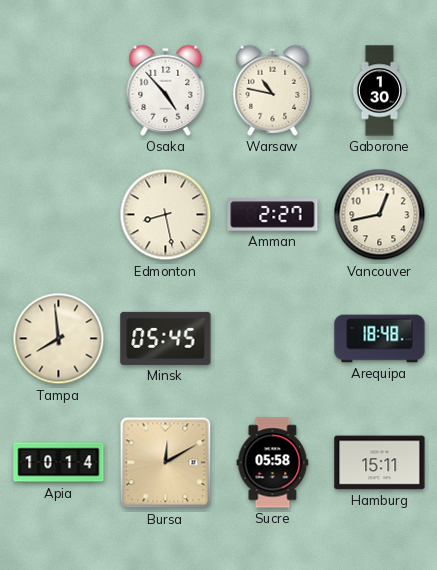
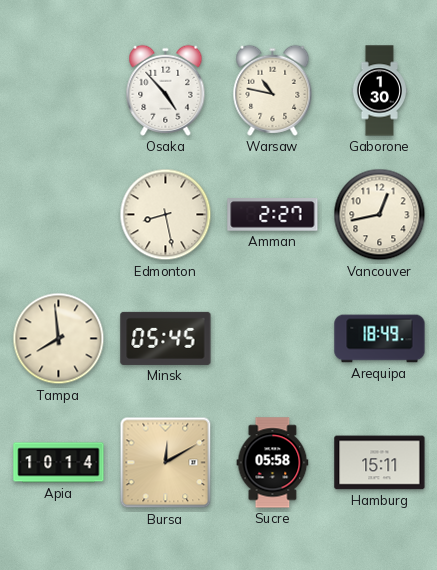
Arequipa: 18:48 -> 18:49 (380, 339)
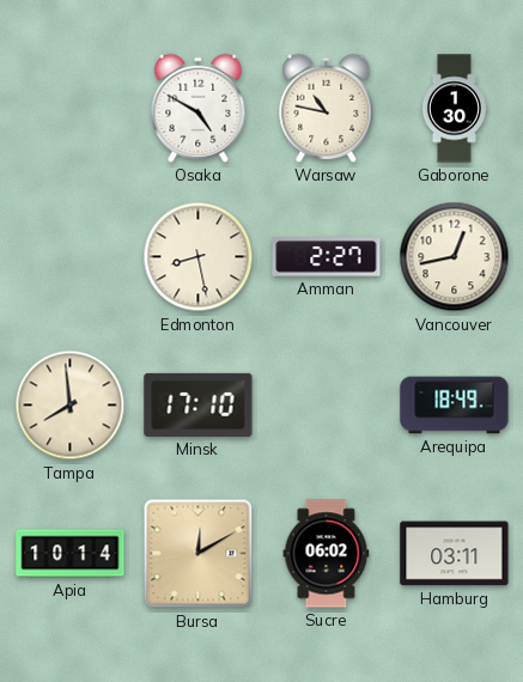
Osaka: 4:53 -> 4:50 (199, 108)
Minsk: 05:45 -> 17:10 (199, 404)
Sucre: 05:58 -> 06:02 (327, 554)
Hamburg: 15:11 -> 03:11 (455, 554)
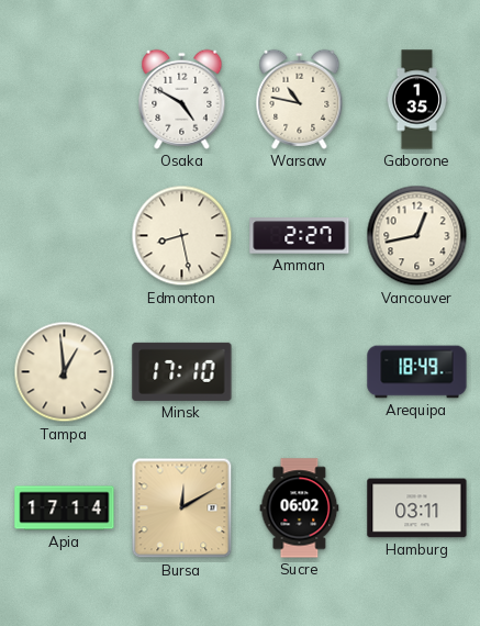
Gaborone: 1:30 -> 1:35 (416, 100)
Tampa: 7:59 -> 12:59 (65, 372)
Apia: 10:14 -> 17:14 (65, 508)
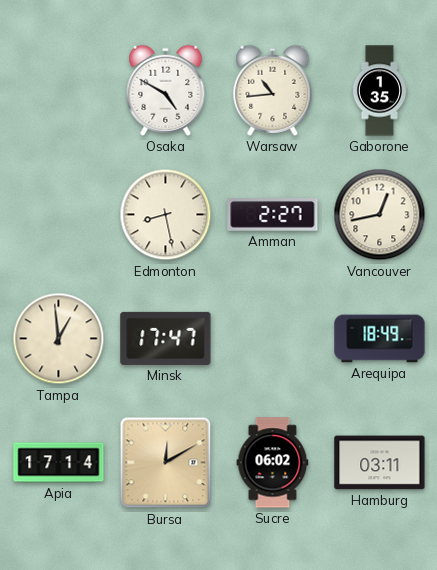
Warsaw: 10:47 -> 10:44 (273, 90)
Minsk: 17:10 -> 17:47 (166, 338)
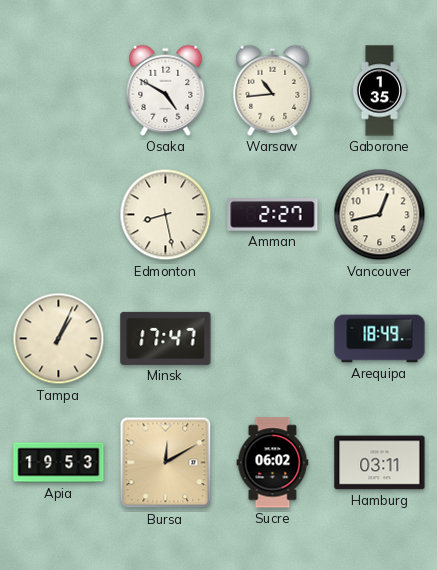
Tampa: 12:59 -> 1:04 (59, 339)
Apia: 17:14 -> 19:53 (59, 463)
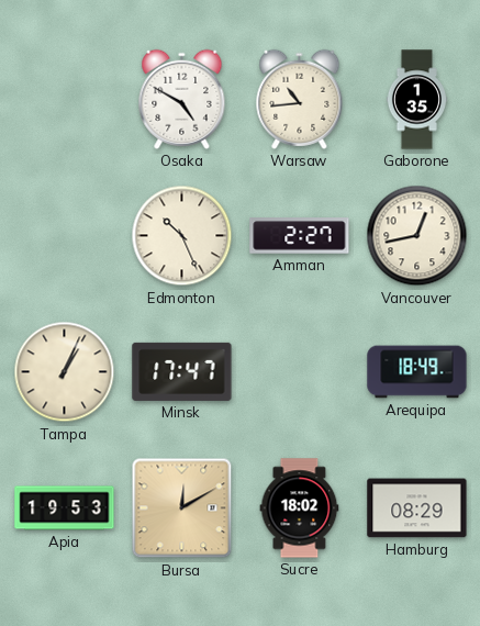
Edmonton: 8:28 -> 10:26 (182, 236)
Sucre: 06:02 -> 18:02 (300, 508)
Hamburg: 03:11 -> 08:29 (417, 508)
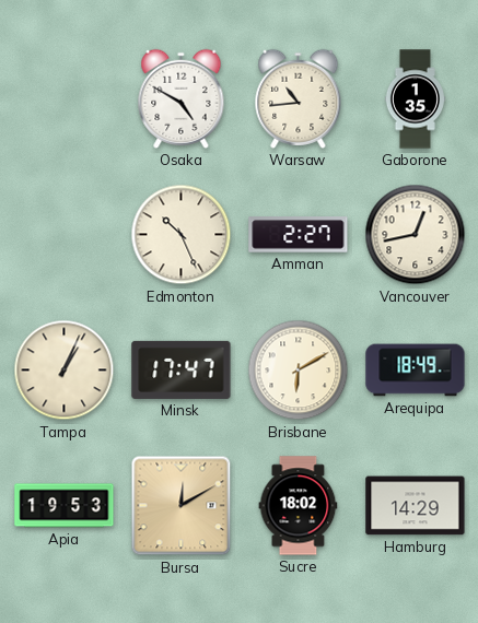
Brisbane: none -> 6:10 (299, 371)
Hamburg: 08:29 -> 14:29 (416, 506)
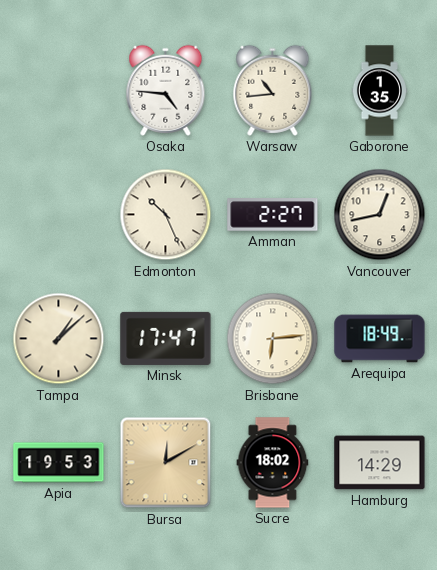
Osaka: 4:50 -> 4:46 (166, 90)
Tampa: 1:04 -> 1:08 (59, 339)
Brisbane: 6:10 -> 6:14 (273, 339)
